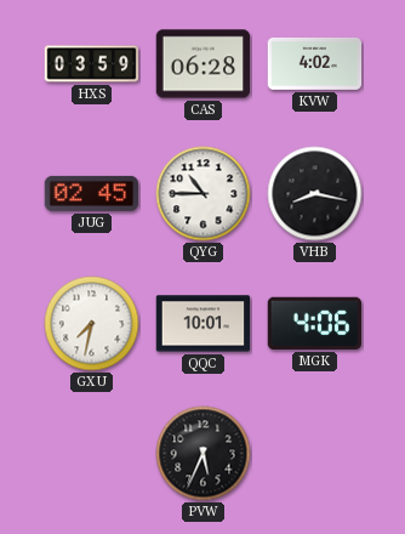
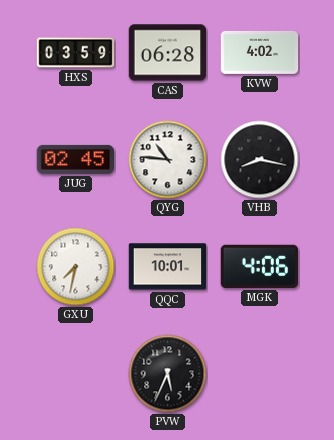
QYG: 10:45 -> 10:46 (168, 160)
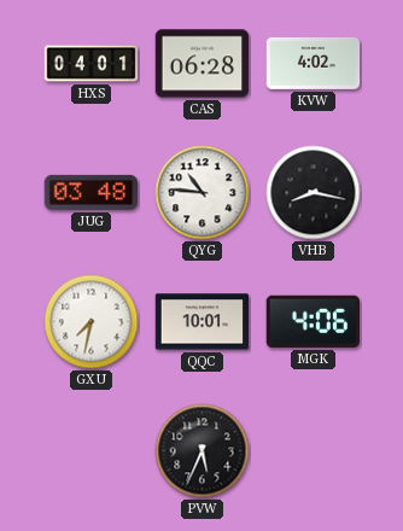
HXS: 03:59 -> 04:01 (92, 64)
JUG: 02:45 -> 03:48 (92, 192)
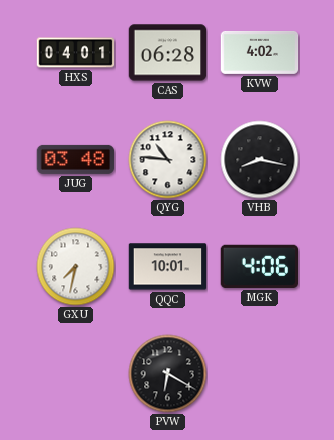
PVW: 5:34 -> 6:20 (168, 374)
